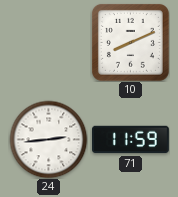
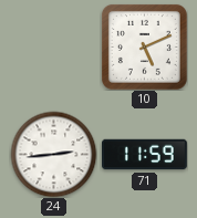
10: 8:11 -> 5:11 (144, 46)
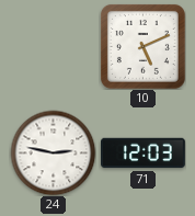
24: 2:44 -> 2:47 (53, 152)
71: 11:59 -> 12:03 (144, 154)
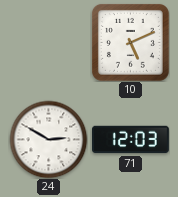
24: 2:47 -> 2:50 (48, 139)
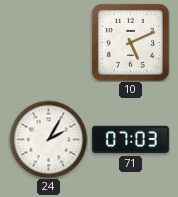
24: 2:50 -> 2:05 (48, 139)
71: 12:03 -> 07:03 (131, 140)
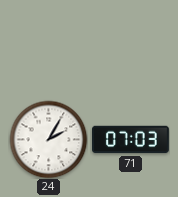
10: 5:11 -> none (130, 42)
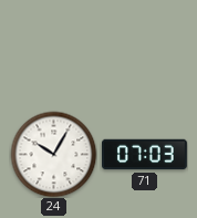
24: 2:05 -> 10:05 (53, 154)
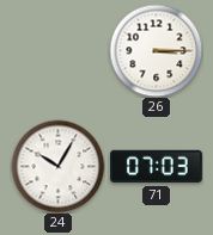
26: none -> 3:15 (156, 50)
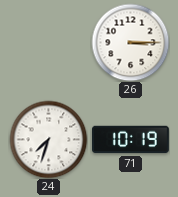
24: 10:05 -> 7:33 (48, 139)
71: 07:03 -> 10:19 (131, 140)
